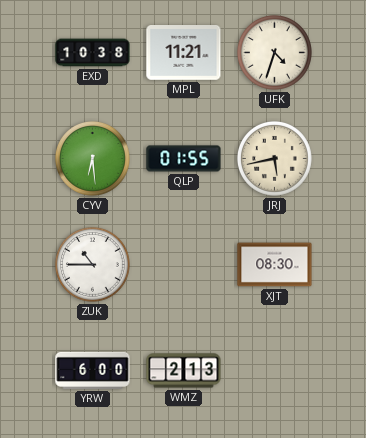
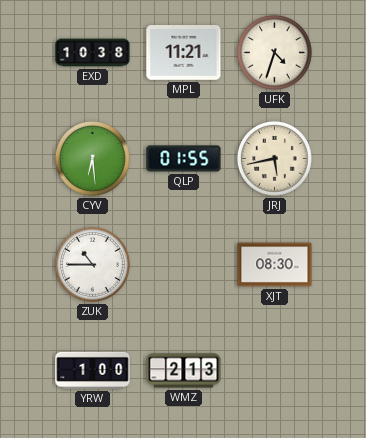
YRW: 6:00 -> 1:00 (93, 370)
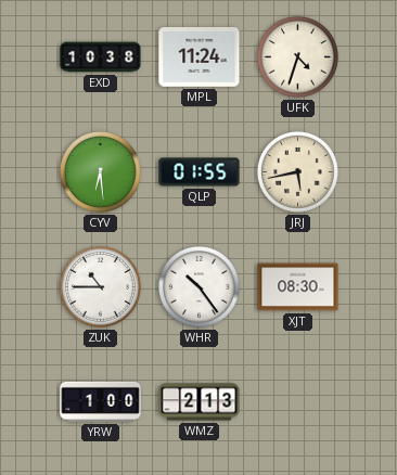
MPL: 11:21 -> 11:24 (200, 57)
WHR: none -> 10:24 (198, 286)
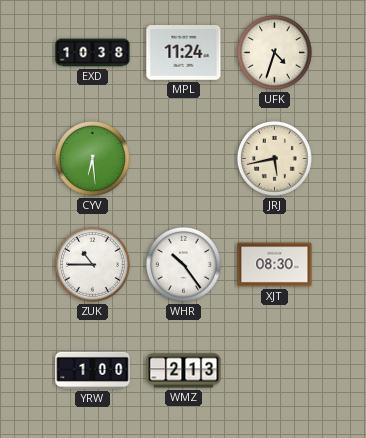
QLP: 01:55 -> none (200, 172)
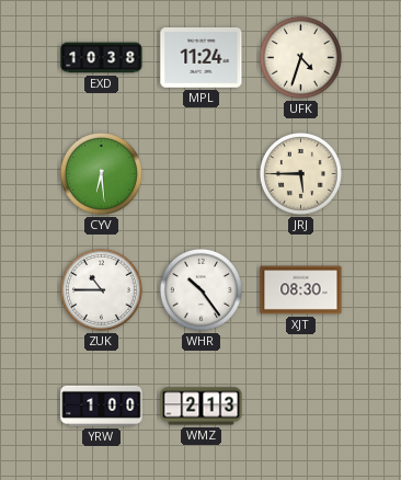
JRJ: 5:43 -> 5:45 (300, 173)
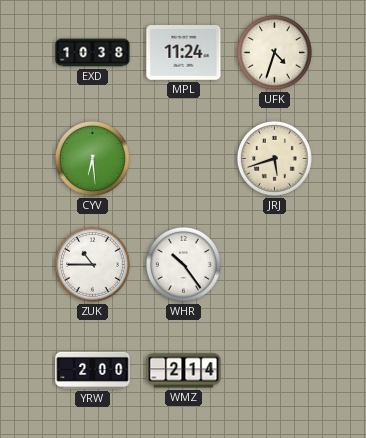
JRJ: 5:45 -> 5:42 (274, 158)
XJT: 08:30 -> none (301, 290)
YRW: 1:00 -> 2:00 (93, 370)
WMZ: 2:13 -> 2:14 (184, 371)
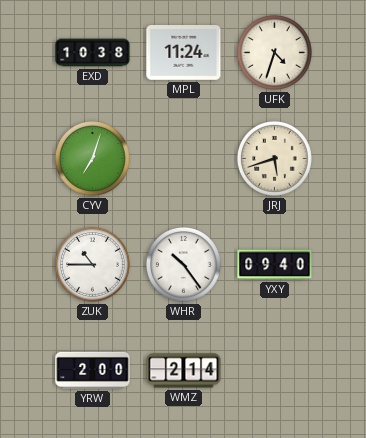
CYV: 6:29 -> 7:03 (92, 158)
YXY: none -> 09:40 (275, 265)
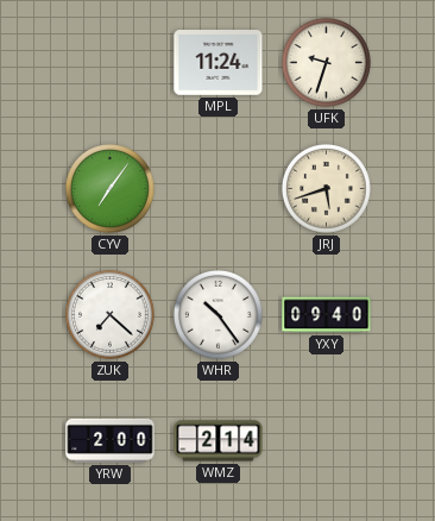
EXD: 10:38 -> none (93, 53)
UFK: 4:33 -> 9:33 (326, 62)
CYV: 7:03 -> 7:06 (109, 188)
ZUK: 10:45 -> 7:22 (109, 314)
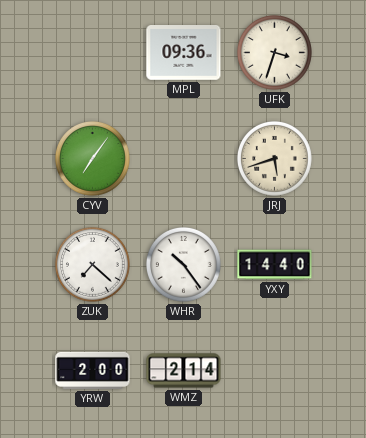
MPL: 11:24 -> 09:36 (184, 53)
UFK: 9:33 -> 3:33 (274, 52)
YXY: 09:40 -> 14:40 (275, 265)
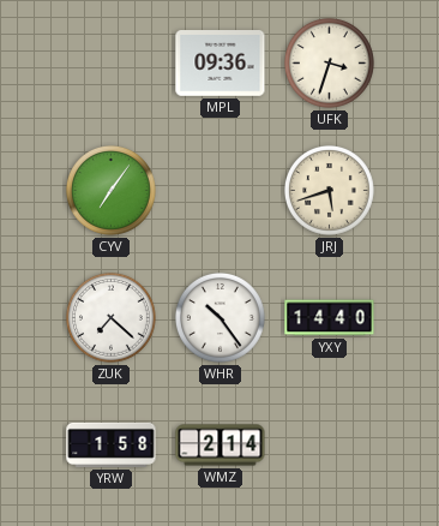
YRW: 2:00 -> 1:58 (112, 444)
